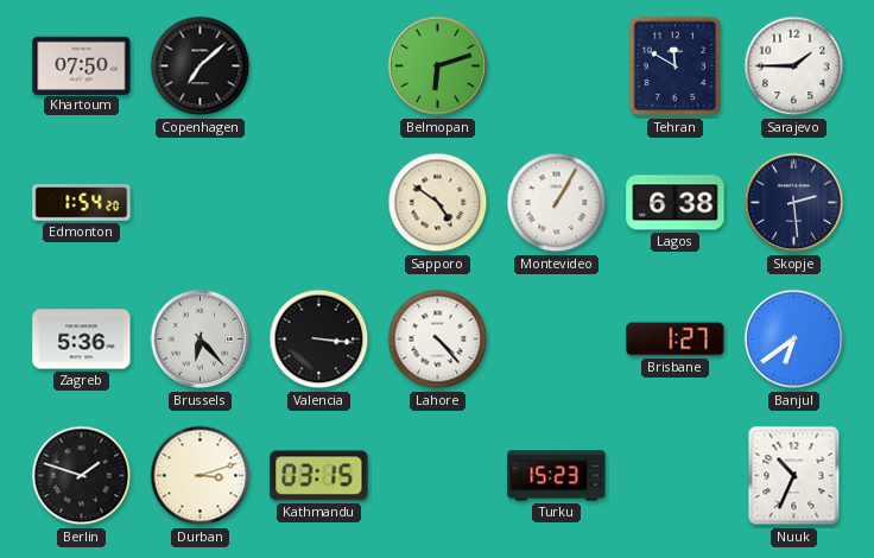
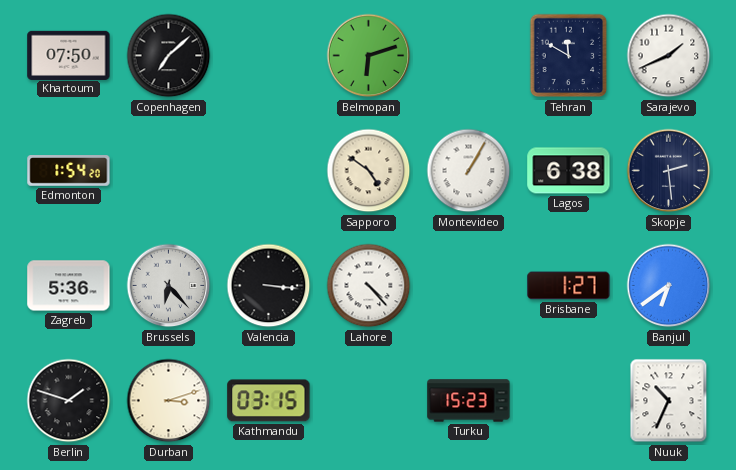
Sarajevo: 1:45 -> 1:41 (669, 56)
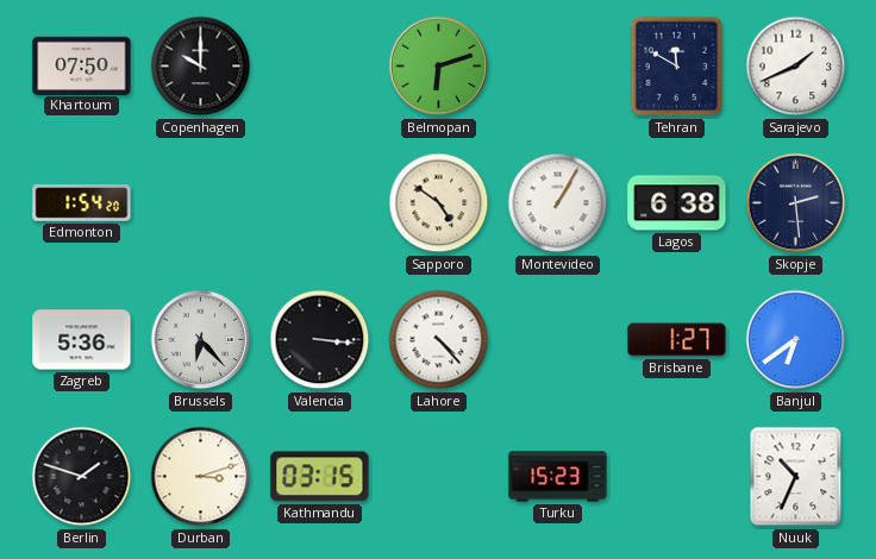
Copenhagen: 7:08 -> 10:00 (201, 67)
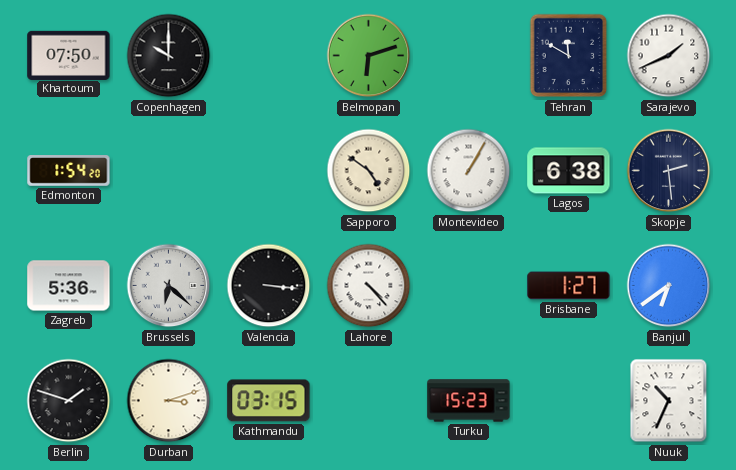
Brussels: 6:23 -> 6:22 (169, 286)
